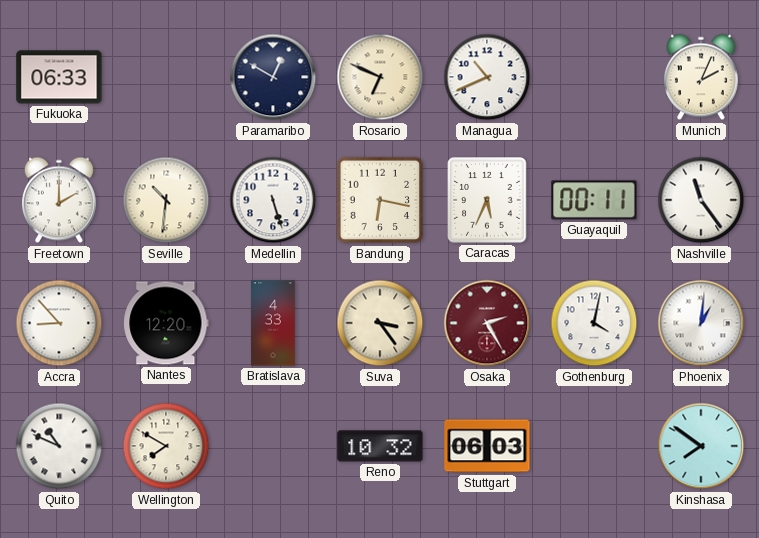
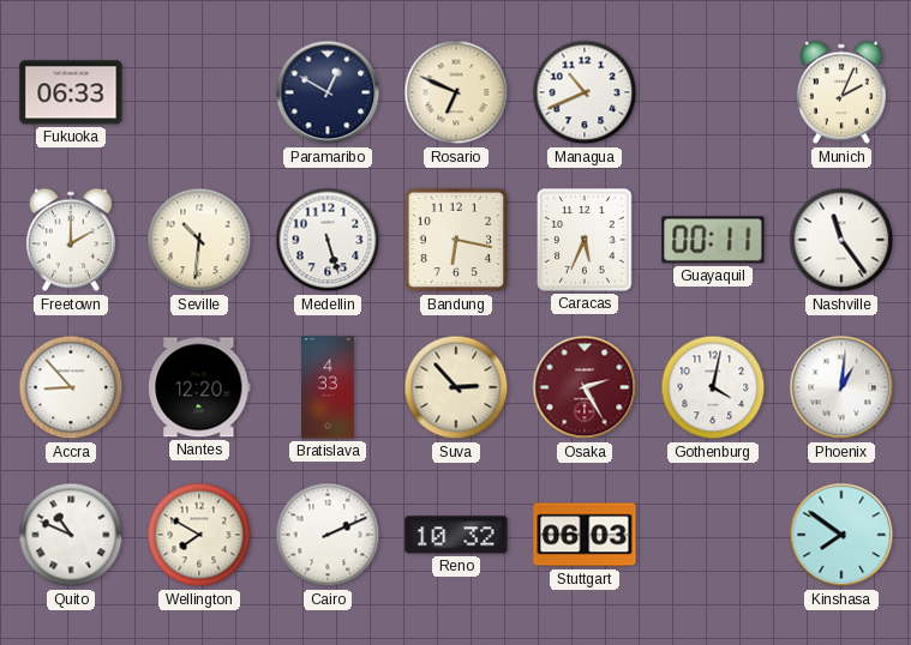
Suva: 3:24 -> 2:53 (456, 387)
Cairo: none -> 2:11 (328, 535)
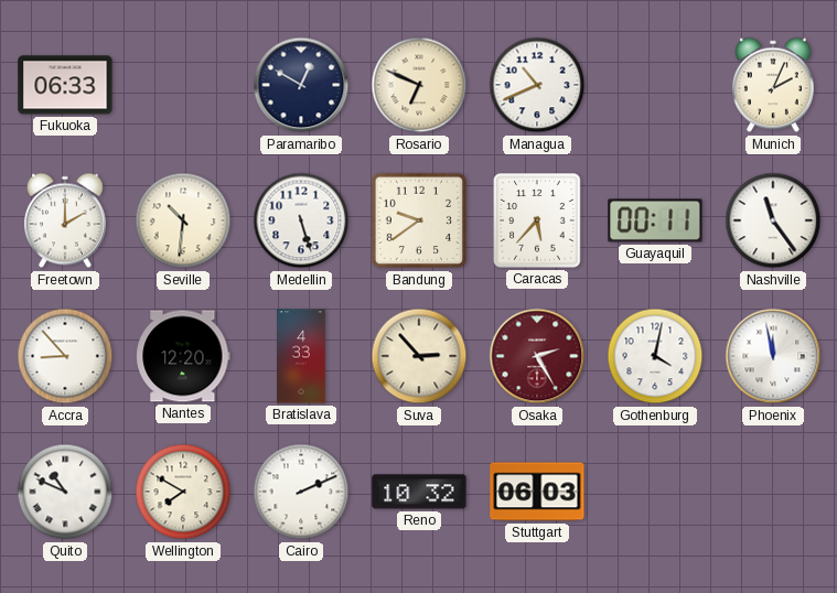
Bandung: 6:17 -> 9:39 (419, 220)
Caracas: 5:34 -> 5:37 (537, 220)
Phoenix: 1:01 -> 11:58 (773, 356)
Kinshasa: 7:51 -> none (841, 535)
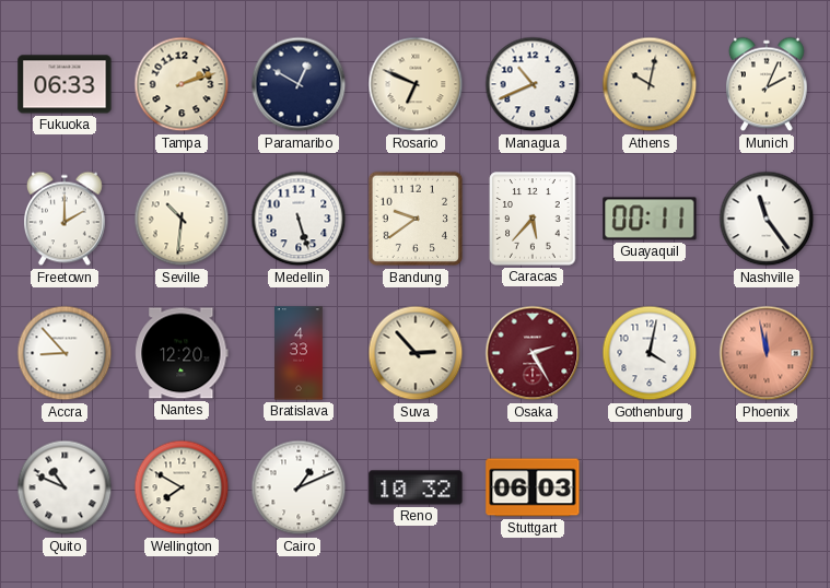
Tampa: none -> 2:12 (182, 84)
Athens: none -> 10:02 (650, 84)
Phoenix dial: white -> salmon (767, 353)
Cairo: 2:11 -> 1:11 (299, 487)
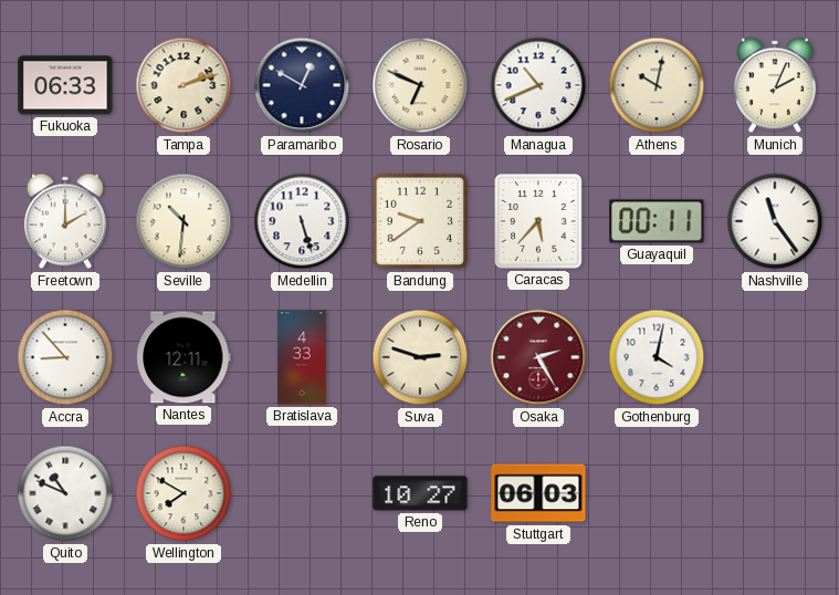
Nantes: 12:20 -> 12:11 (183, 357)
Suva: 2:53 -> 2:48 (420, 357)
Phoenix: 11:58 -> none (767, 353)
Cairo: 1:11 -> none (299, 487)
Reno: 10:32 -> 10:27 (420, 493)
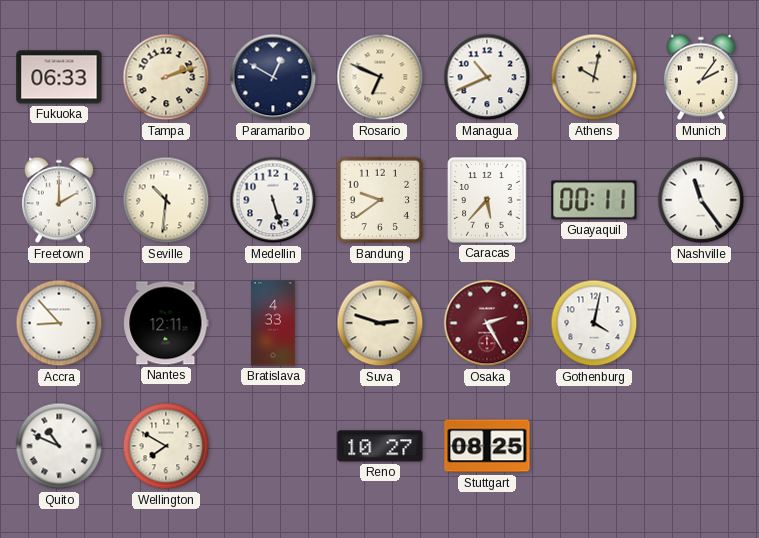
Munich: 2:04 -> 2:06 (701, 77)
Stuttgart: 06:03 -> 08:25 (487, 446)
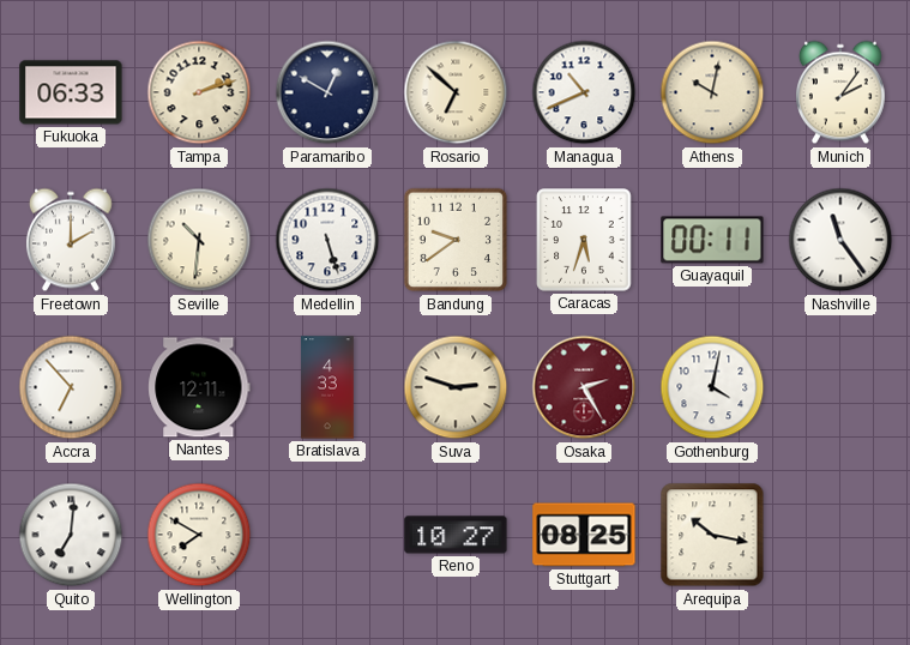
Rosario: 6:49 -> 6:52 (456, 92)
Caracas: 5:37 -> 5:33 (584, 240)
Accra: 8:53 -> 6:53 (71, 387)
Quito: 10:49 -> 7:01 (71, 535)
Arequipa: none -> 10:17 (712, 535)
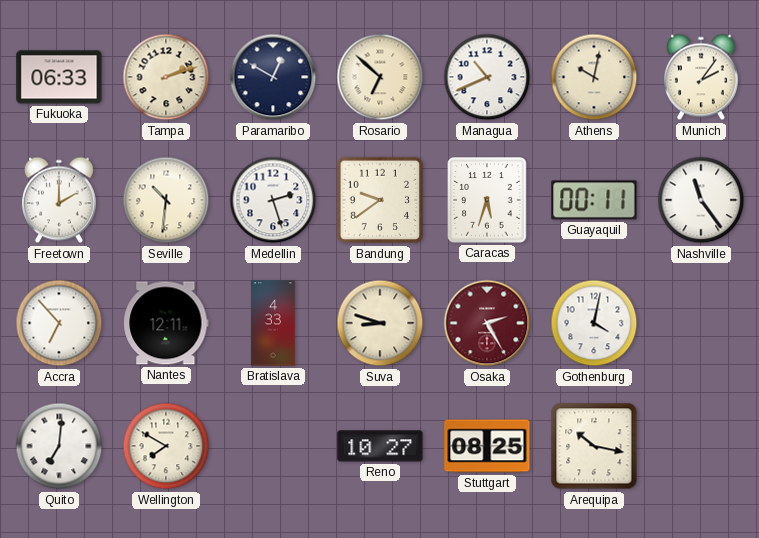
Medellin: 5:27 -> 2:27 (273, 200)
Suva: 2:48 -> 8:48 (380, 323)
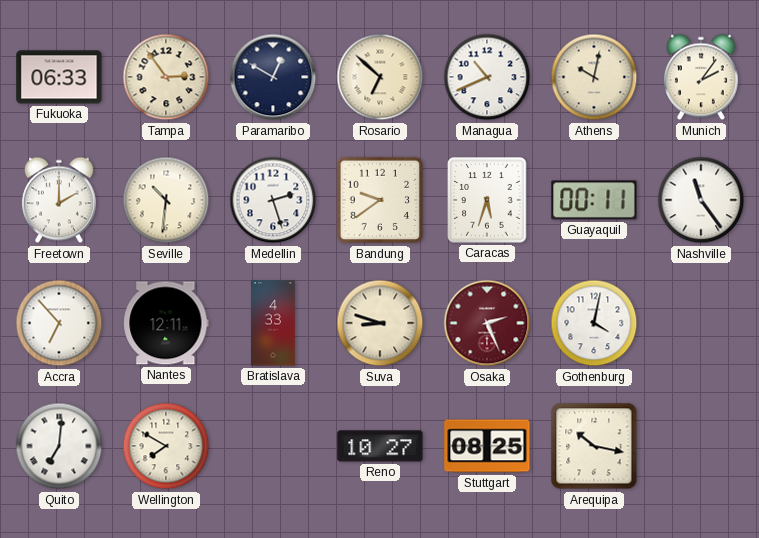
Tampa: 2:12 -> 2:54 (166, 77)
Osaka: 2:25 -> 2:26 (487, 323)
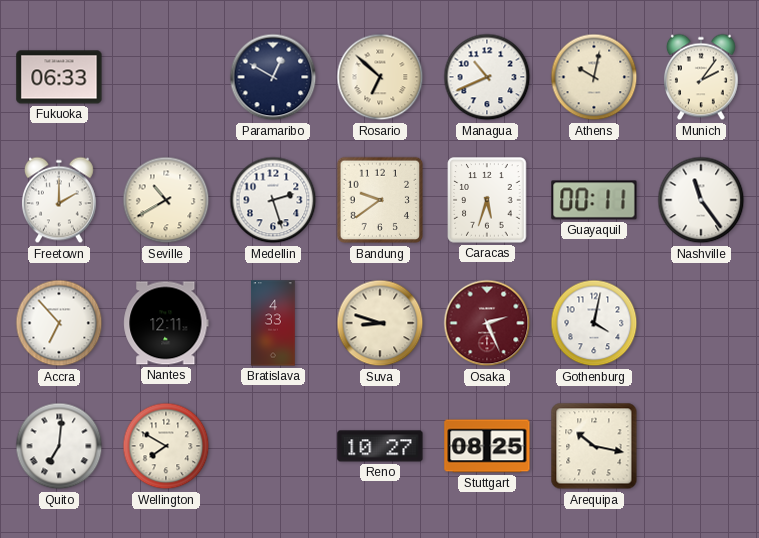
Tampa: 2:54 -> none (166, 77)
Seville: 10:31 -> 10:40 (166, 200)
